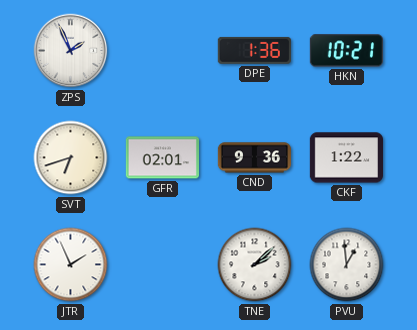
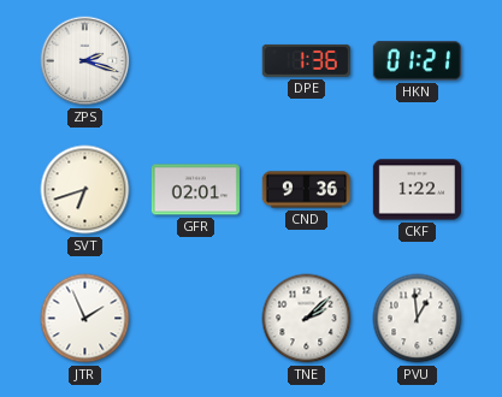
ZPS: 1:56 -> 2:18 (85, 61)
HKN: 10:21 -> 01:21 (417, 61)
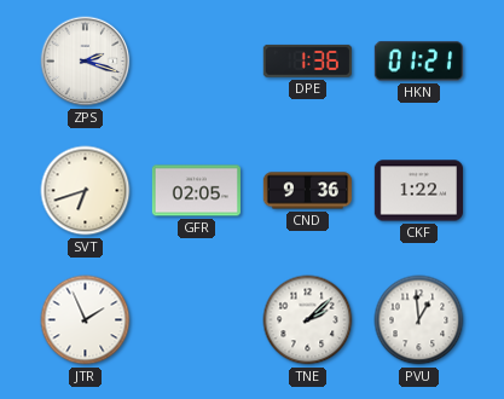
GFR: 02:01 -> 02:05 (196, 191)
